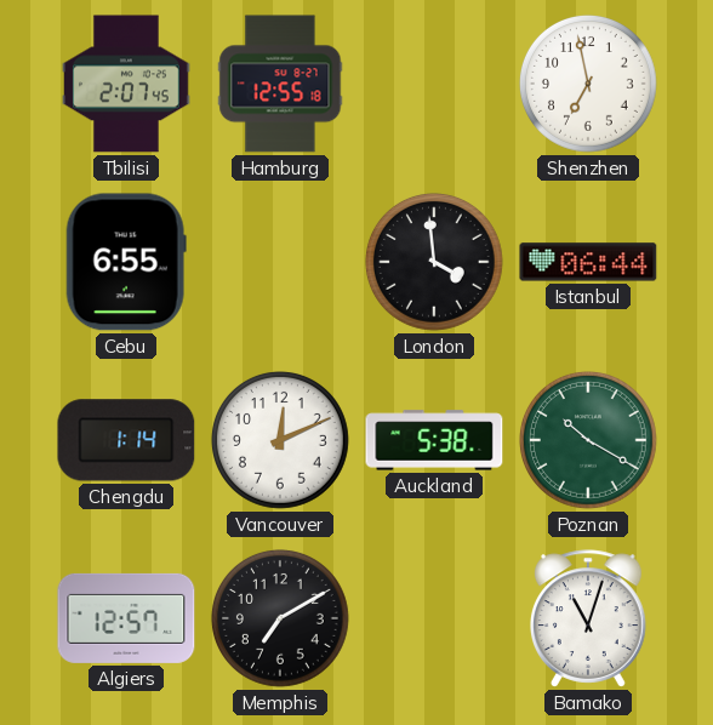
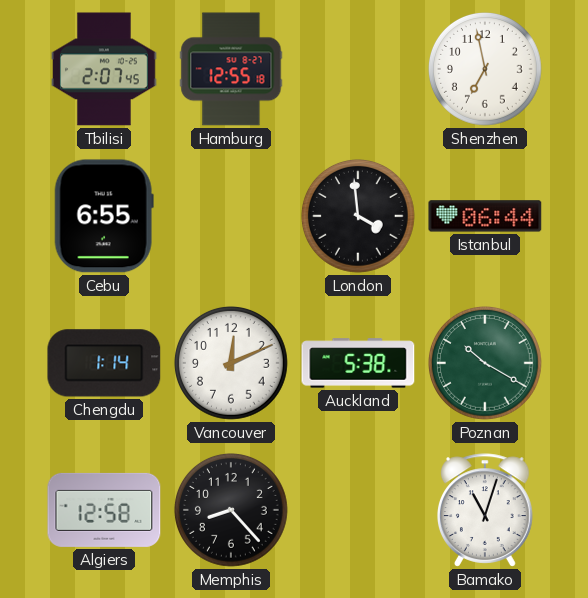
Algiers: 12:57 -> 12:58 (104, 510)
Memphis: 7:10 -> 8:23 (231, 511)
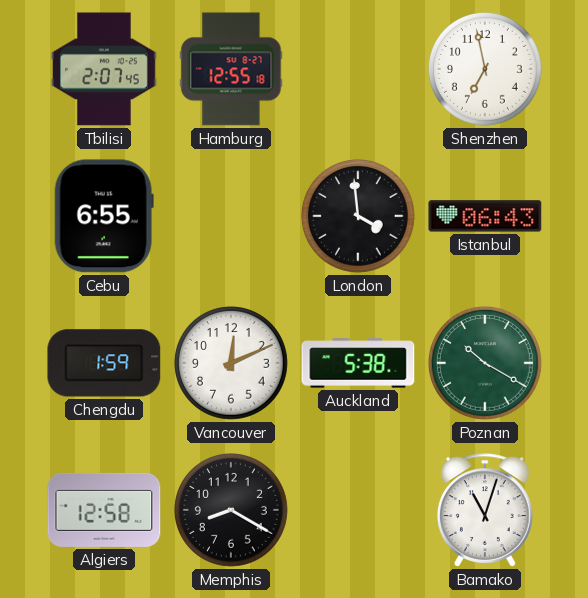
Istanbul: 06:44 -> 06:43 (485, 216)
Chengdu: 1:14 -> 1:59 (104, 363)
Memphis: 8:23 -> 8:20 (231, 511)
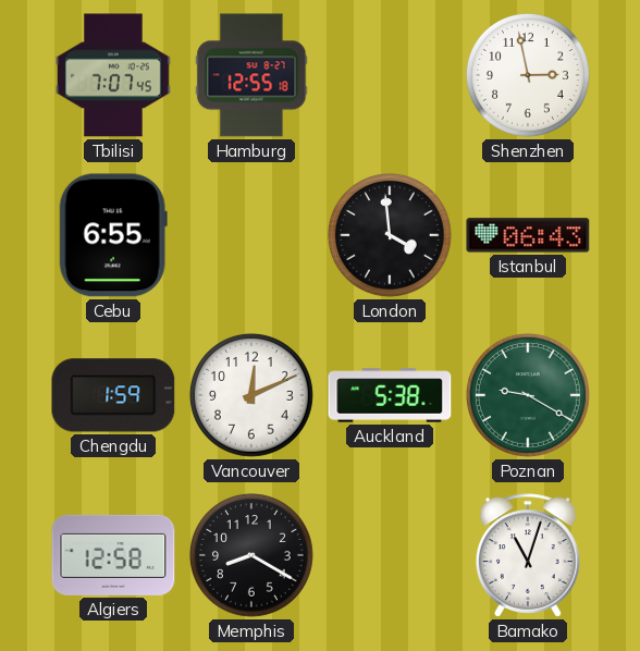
Tbilisi: 2:07 -> 7:07 (114, 75)
Shenzhen: 6:58 -> 2:58 (528, 76)
Poznan: 10:20 -> 9:20 (528, 396)
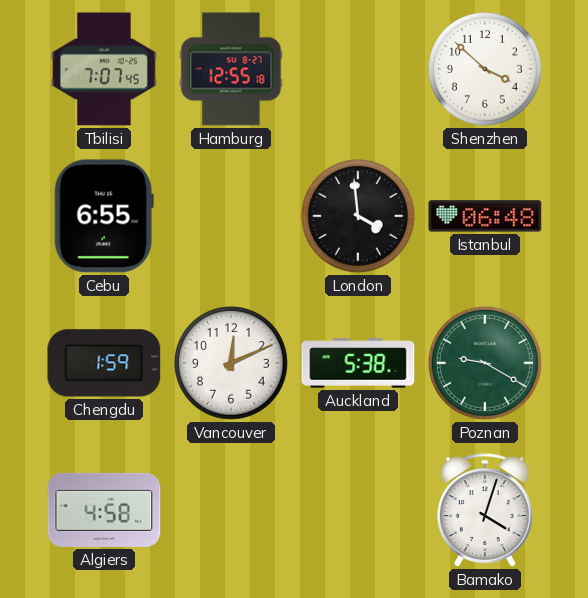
Shenzhen: 2:58 -> 3:52 (485, 70)
Istanbul: 06:43 -> 06:48 (485, 216)
Algiers: 12:58 -> 4:58 (104, 510)
Memphis: 8:20 -> none (251, 556)
Bamako: 11:03 -> 4:03 (486, 510)
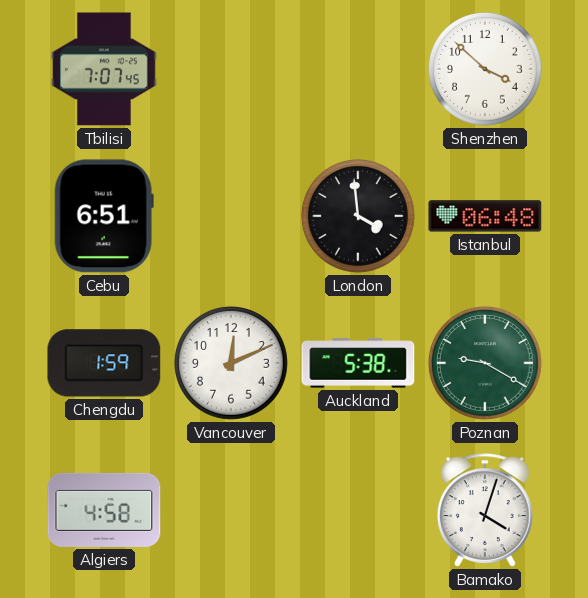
Hamburg: 12:55 -> none (231, 69)
Cebu: 6:55 -> 6:51 (104, 216)
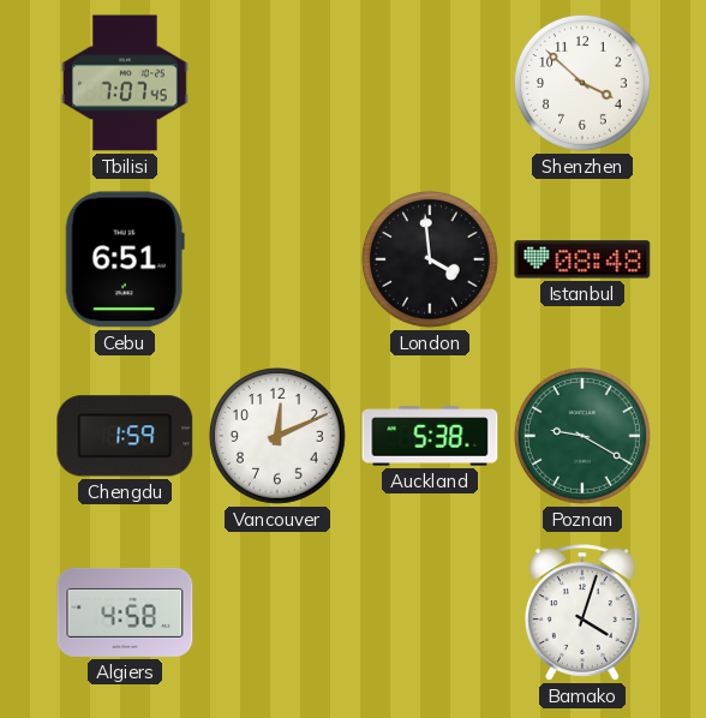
Istanbul: 06:48 -> 08:48 (582, 259)
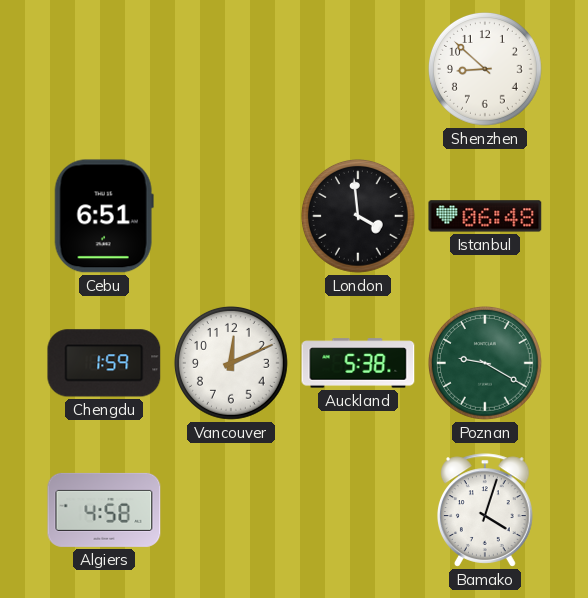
Tbilisi: 7:07 -> none (126, 83)
Shenzhen: 3:52 -> 8:52 (485, 70)
Istanbul: 08:48 -> 06:48 (485, 216)
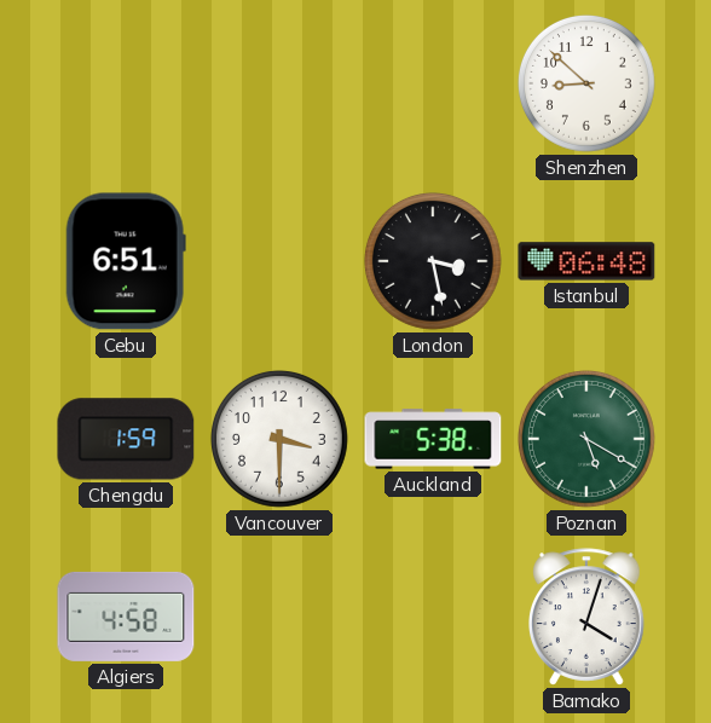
London: 3:59 -> 3:28 (433, 262)
Vancouver: 12:11 -> 3:30 (279, 440)
Poznan: 9:20 -> 5:20 (586, 440)
